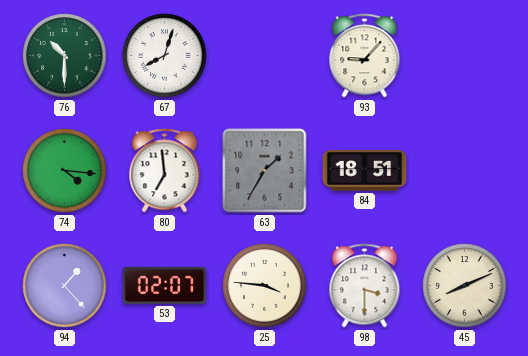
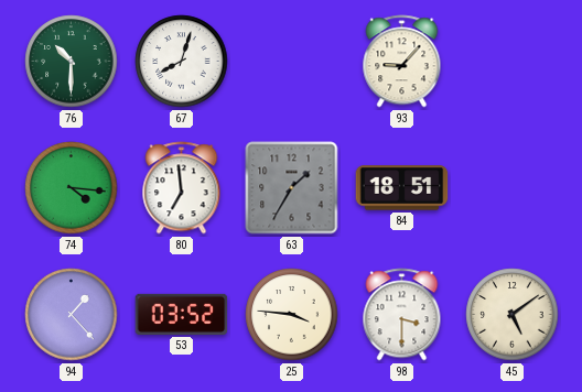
53: 02:07 -> 03:52 (182, 314)
45: 8:11 -> 5:09 (513, 315)
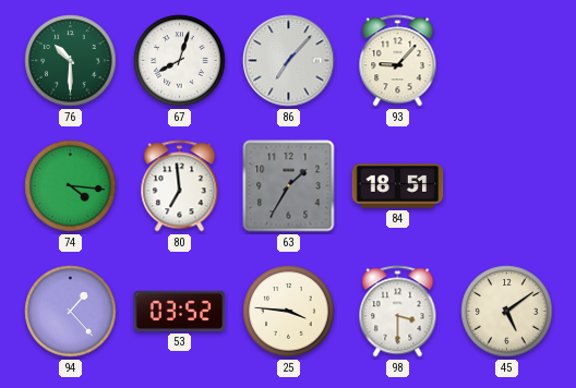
86: none -> 7:07 (289, 61)
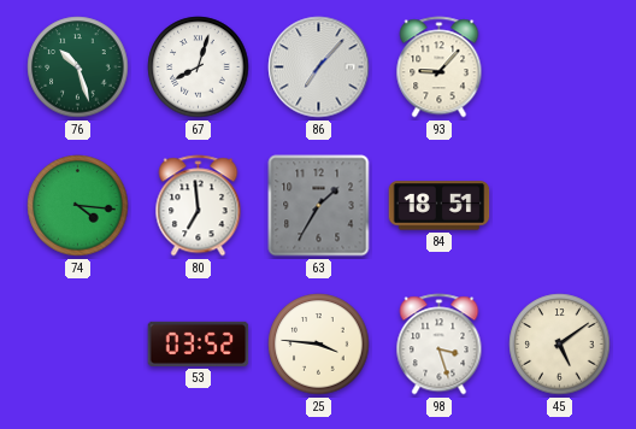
76: 10:30 -> 10:27 (78, 67)
94: 1:23 -> none (71, 312)
98: 3:30 -> 3:27 (440, 345)
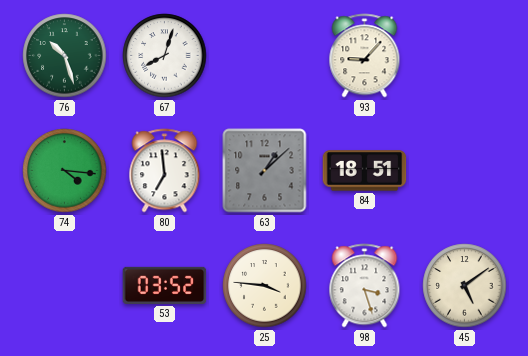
86: 7:07 -> none (319, 67)
63: 1:35 -> 1:08 (265, 171)
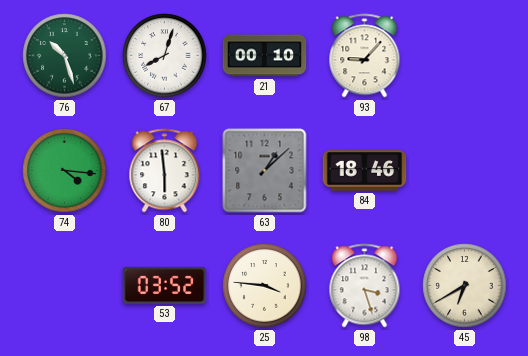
21: none -> 00:10 (265, 56)
80: 6:59 -> 5:59 (165, 171)
84: 18:51 -> 18:46 (365, 171)
45: 5:09 -> 6:40 (465, 286)
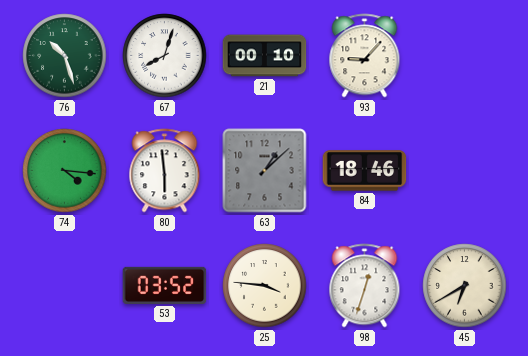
98: 3:27 -> 12:33 (365, 286)
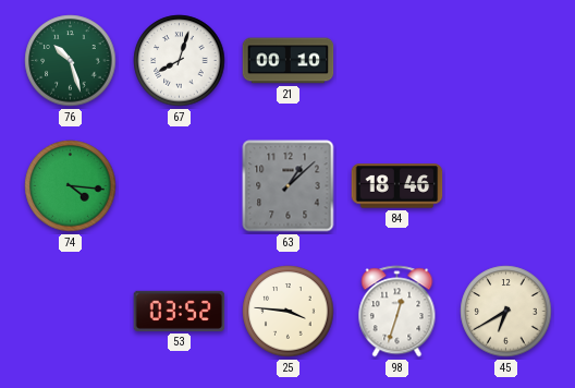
93: 9:07 -> none (365, 56)
80: 5:59 -> none (165, 171)
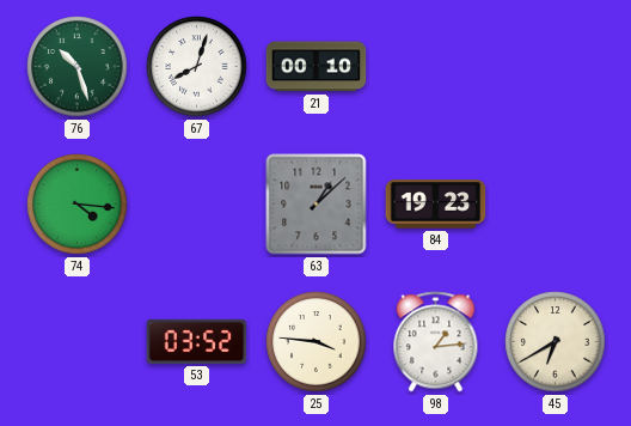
84: 18:46 -> 19:23 (436, 205)
98: 12:33 -> 1:14 (436, 342)
